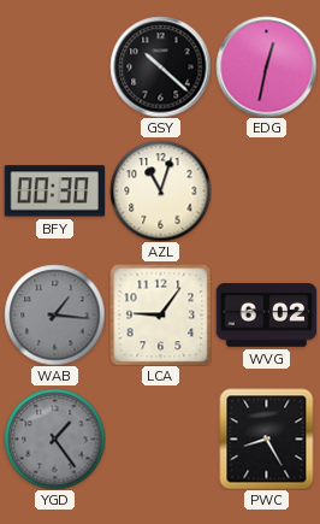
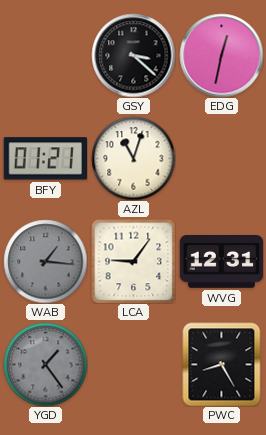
GSY: 10:22 -> 3:22 (133, 55)
BFY: 00:30 -> 01:21 (45, 159)
WVG: 6:02 -> 12:31 (221, 262)
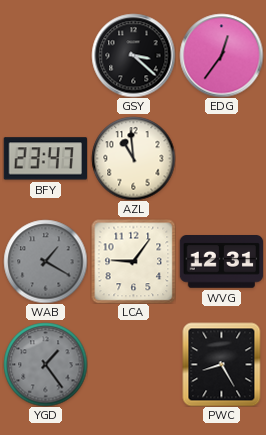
EDG: 12:32 -> 12:36 (221, 55)
BFY: 01:21 -> 23:47 (45, 159)
AZL: 11:03 -> 10:59 (133, 158)
WAB: 1:16 -> 1:20 (45, 261)
